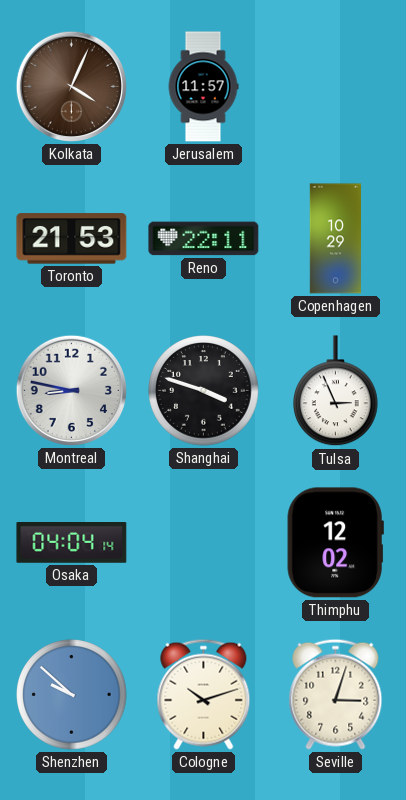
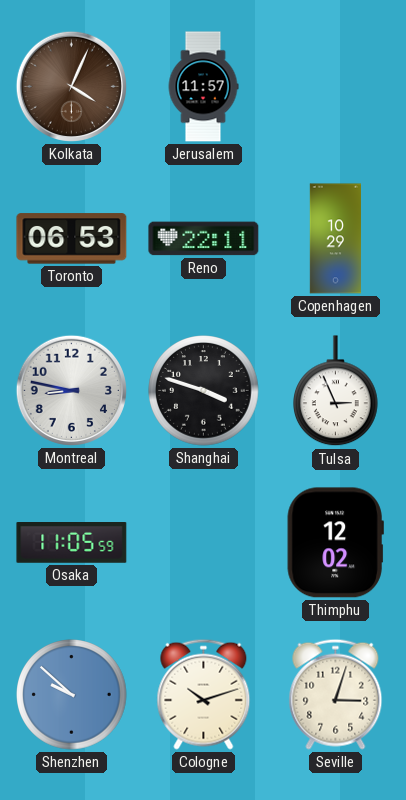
Toronto: 21:53 -> 06:53 (72, 239)
Osaka: 04:04 -> 11:05 (72, 543)
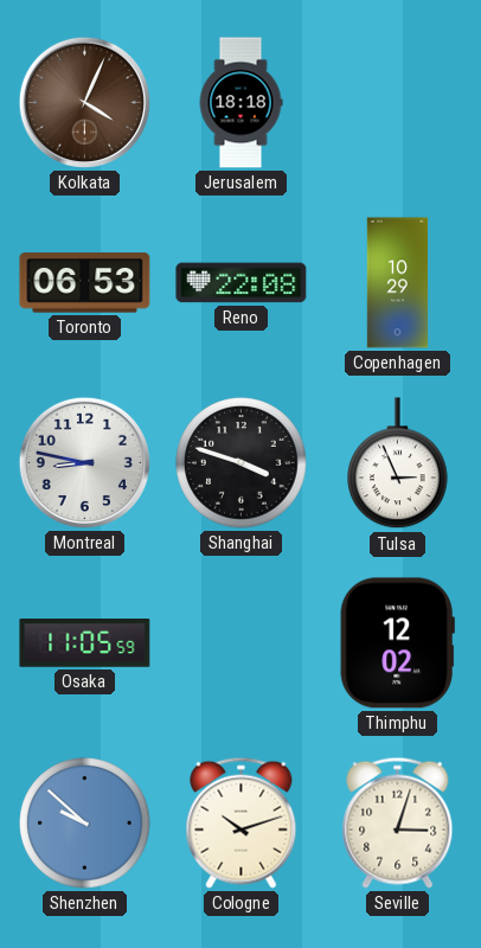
Jerusalem: 11:57 -> 18:18 (240, 103)
Reno: 22:11 -> 22:08 (242, 283)
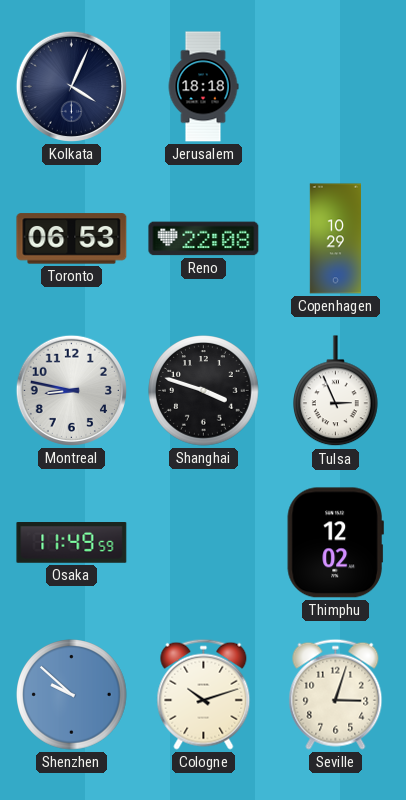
Kolkata dial: brown -> navy (71, 86)
Osaka: 11:05 -> 11:49 (72, 543)
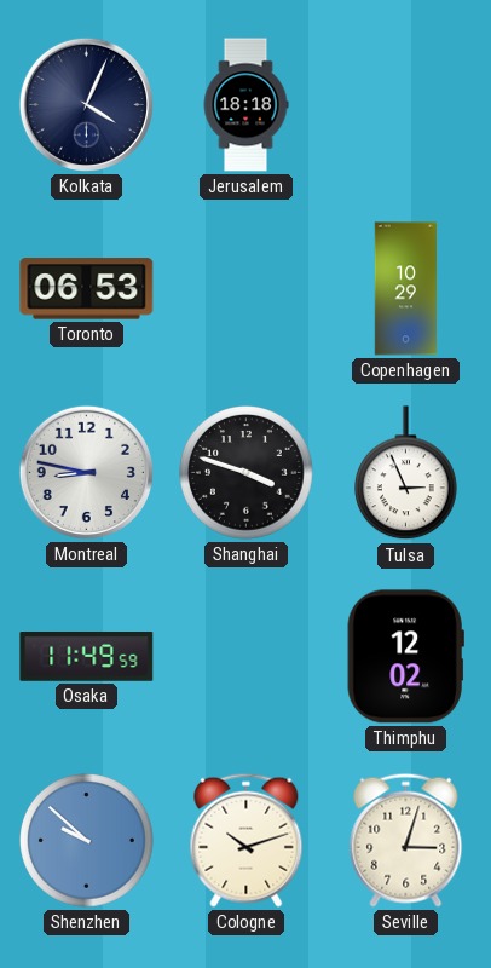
Reno: 22:08 -> none (204, 239)
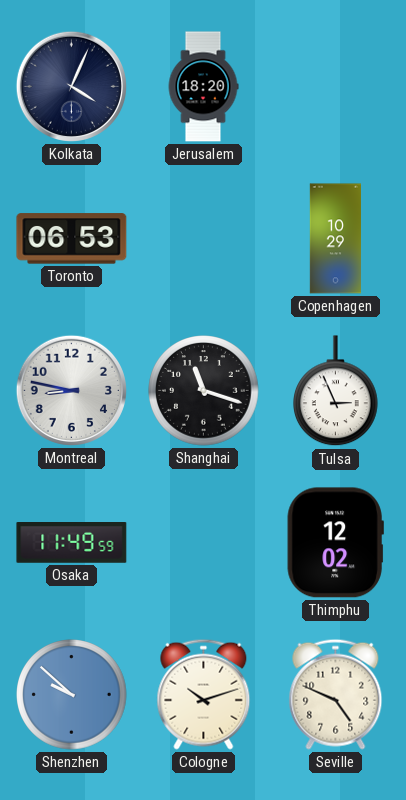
Jerusalem: 18:18 -> 18:20 (203, 87)
Shanghai: 3:48 -> 11:18 (204, 391)
Seville: 3:03 -> 4:49 (336, 694)
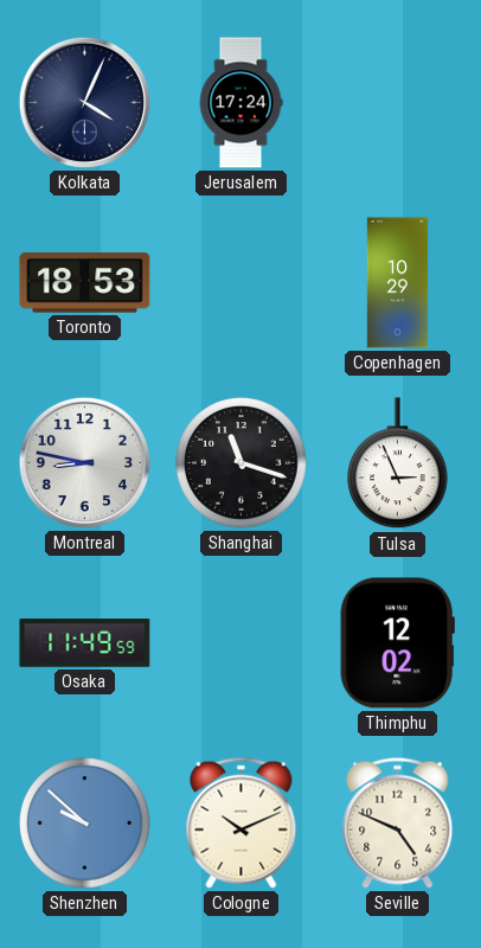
Jerusalem: 18:20 -> 17:24 (240, 103)
Toronto: 06:53 -> 18:53 (85, 283)
Cologne: 10:12 -> 10:11 (242, 822)
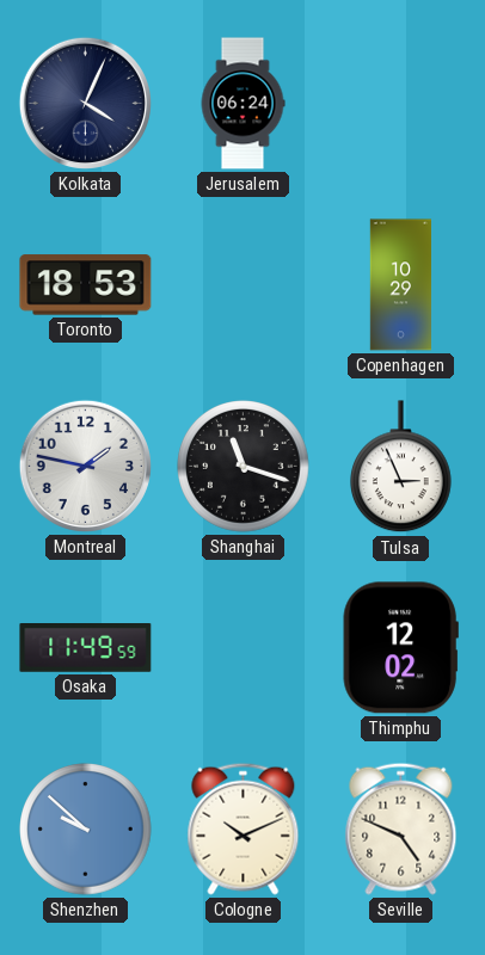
Jerusalem: 17:24 -> 06:24 (242, 104)
Montreal: 8:47 -> 1:47 (85, 466)
